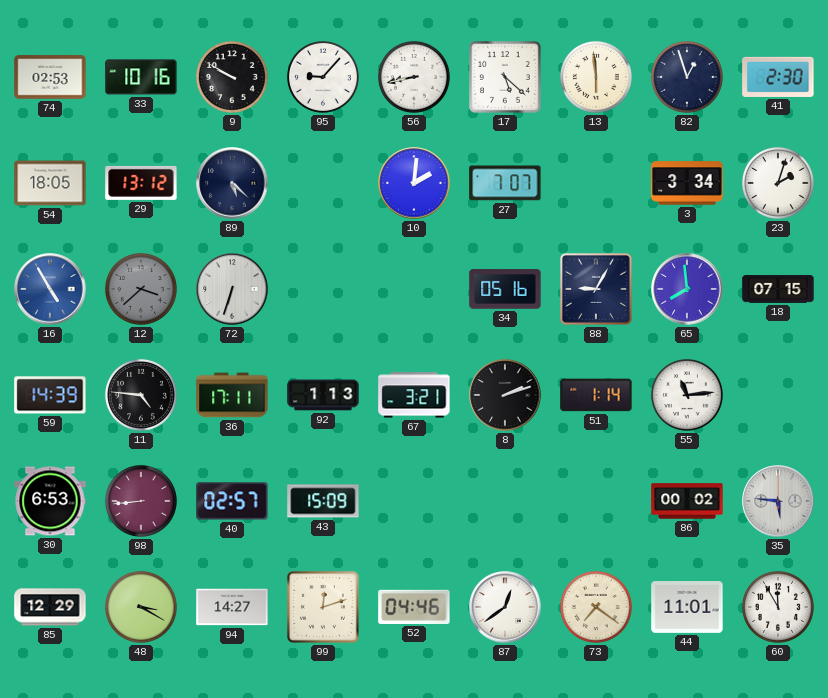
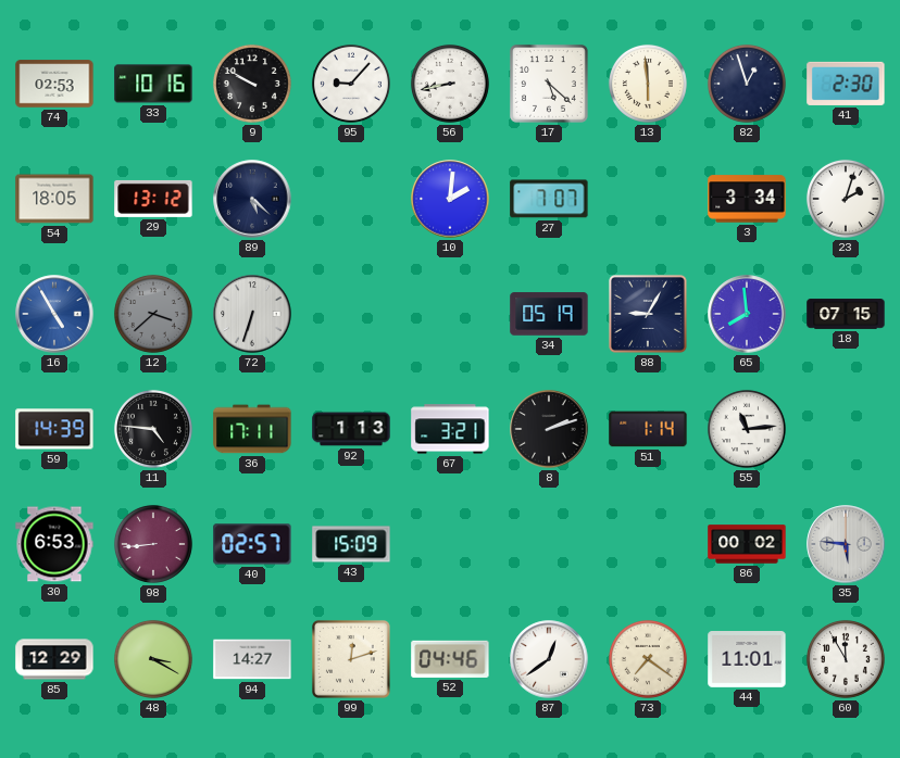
34: 05:16 -> 05:19 (549, 314)
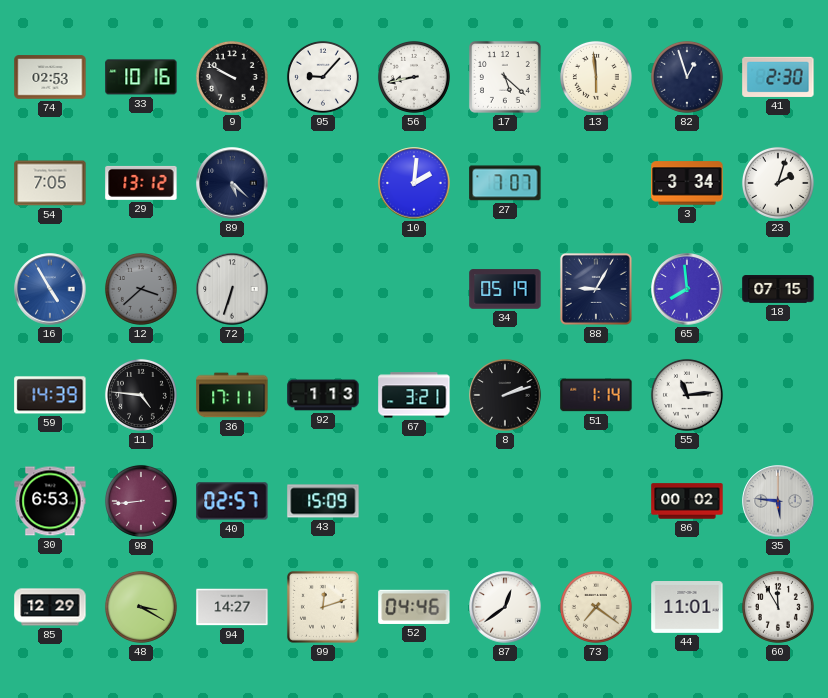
54: 18:05 -> 7:05 (50, 183)
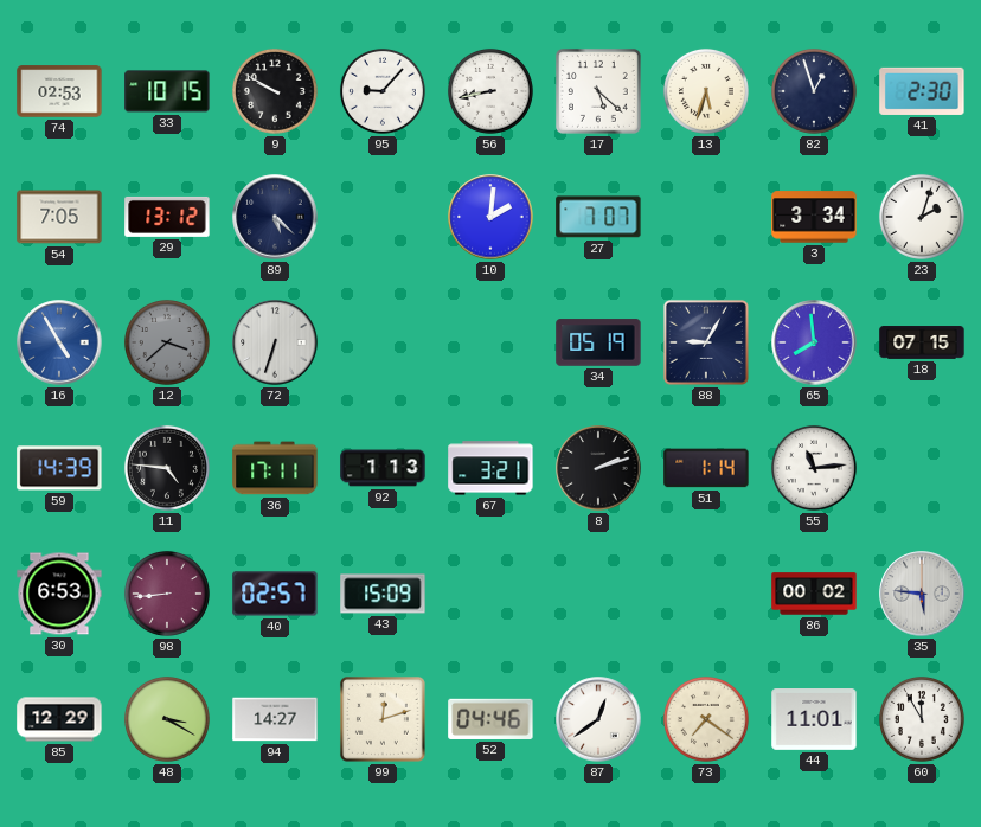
33: 10:16 -> 10:15 (167, 91)
13: 5:59 -> 5:33 (706, 91)
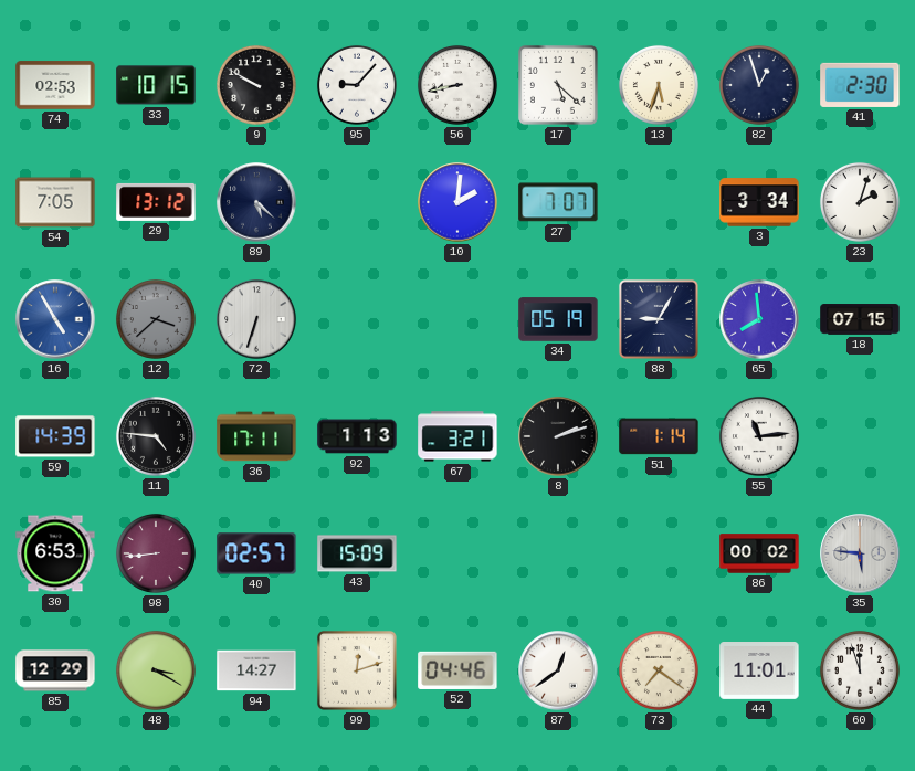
60: 11:55 -> 11:57 (860, 670)
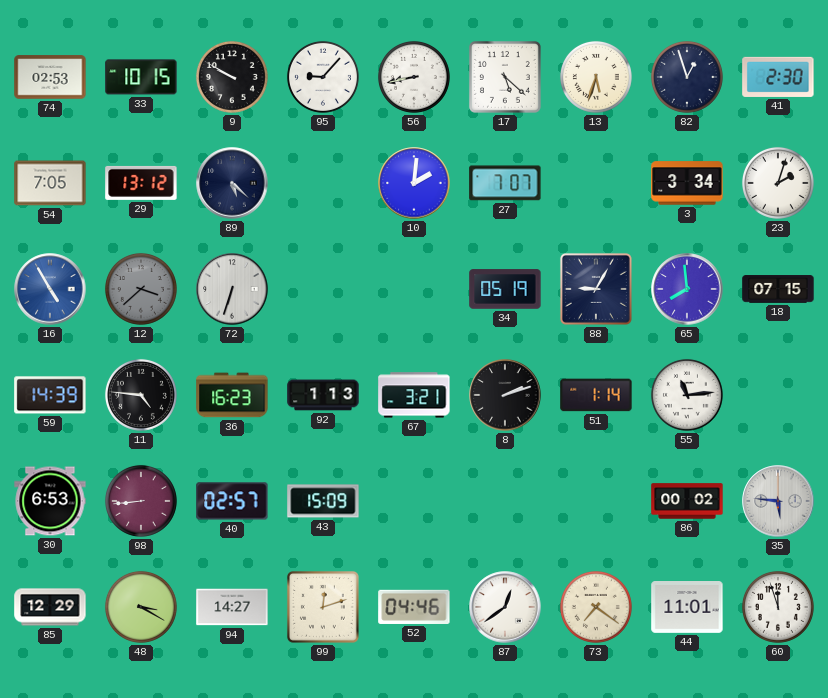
36: 17:11 -> 16:23 (232, 395)
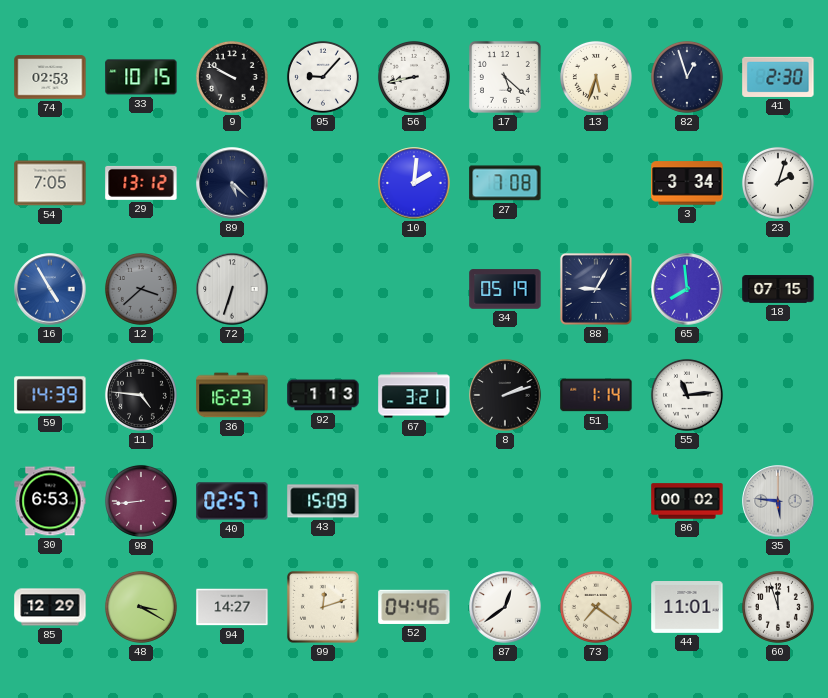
27: 7:07 -> 7:08 (505, 183)
